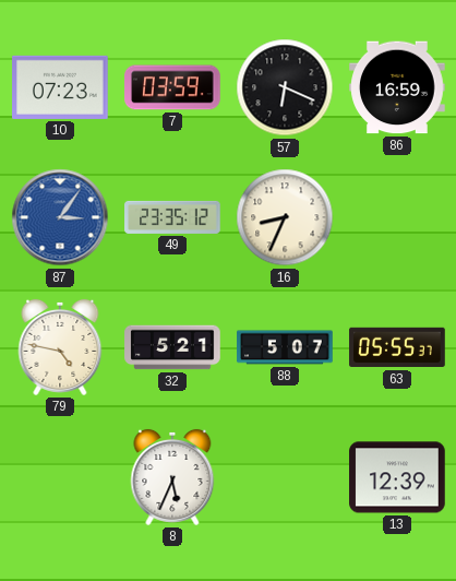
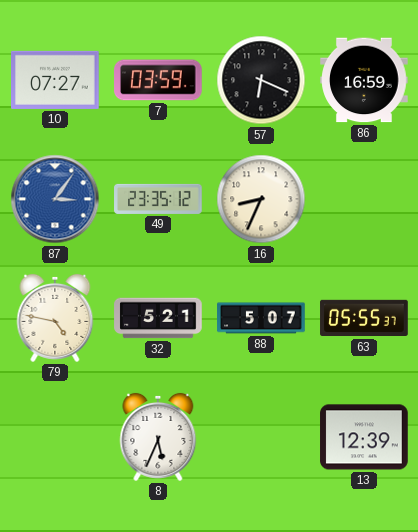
10: 07:23 -> 07:27 (55, 80)
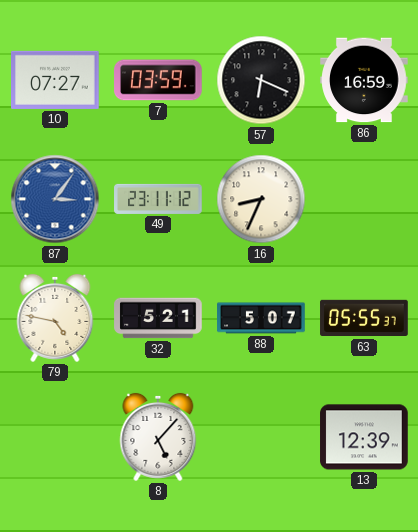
49: 23:35 -> 23:11 (158, 199)
8: 5:34 -> 5:07 (158, 437)
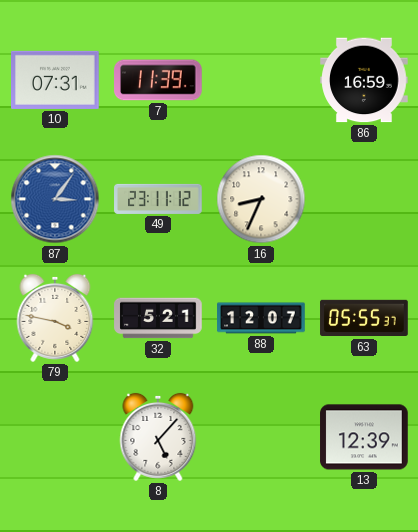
10: 07:27 -> 07:31 (55, 80)
7: 03:59 -> 11:39 (158, 80)
57: 6:19 -> none (261, 80)
79: 4:47 -> 3:47 (55, 318)
88: 5:07 -> 12:07 (261, 318)
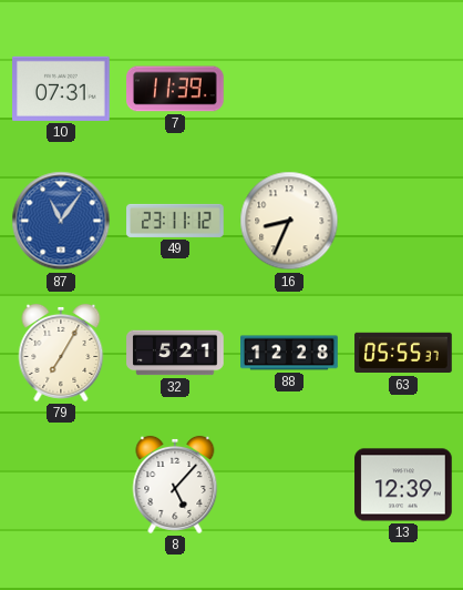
86: 16:59 -> none (364, 80)
87: 3:06 -> 11:06 (61, 221)
79: 3:47 -> 7:05 (61, 353)
88: 12:07 -> 12:28 (289, 353)
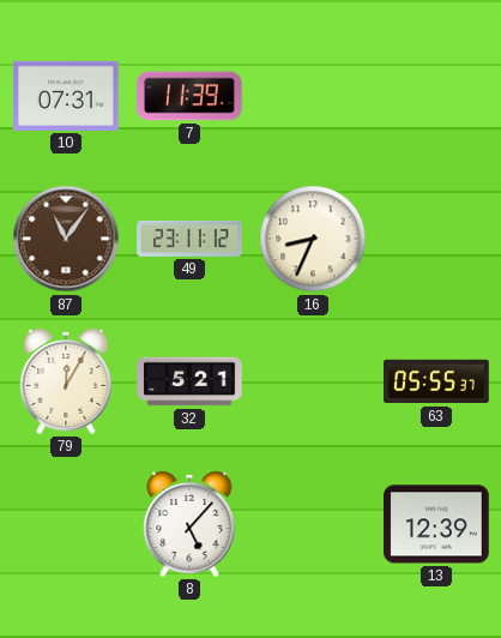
87 dial: blue -> brown (66, 239)
79: 7:05 -> 12:05 (66, 381)
88: 12:28 -> none (289, 353)
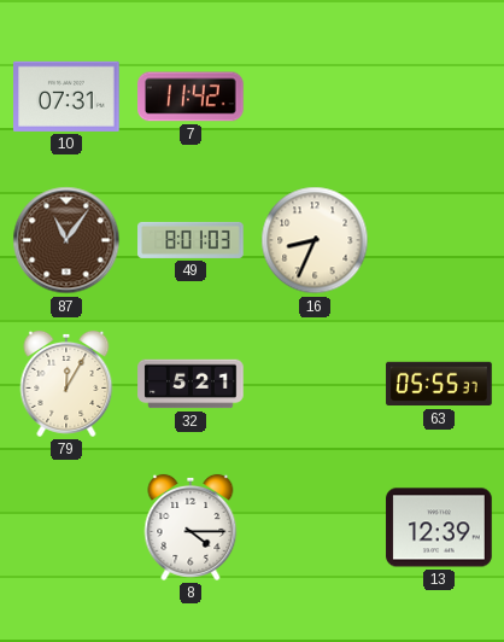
7: 11:39 -> 11:42 (191, 97)
49: 23:11 -> 8:01 (191, 240)
8: 5:07 -> 4:15 (191, 527)
